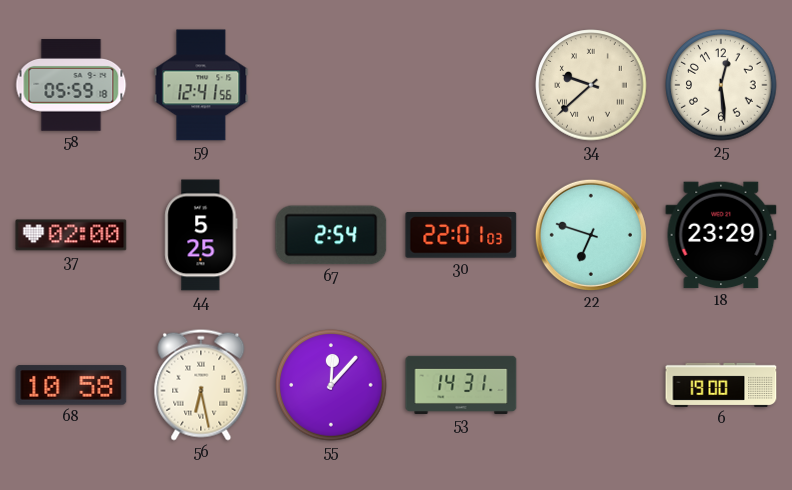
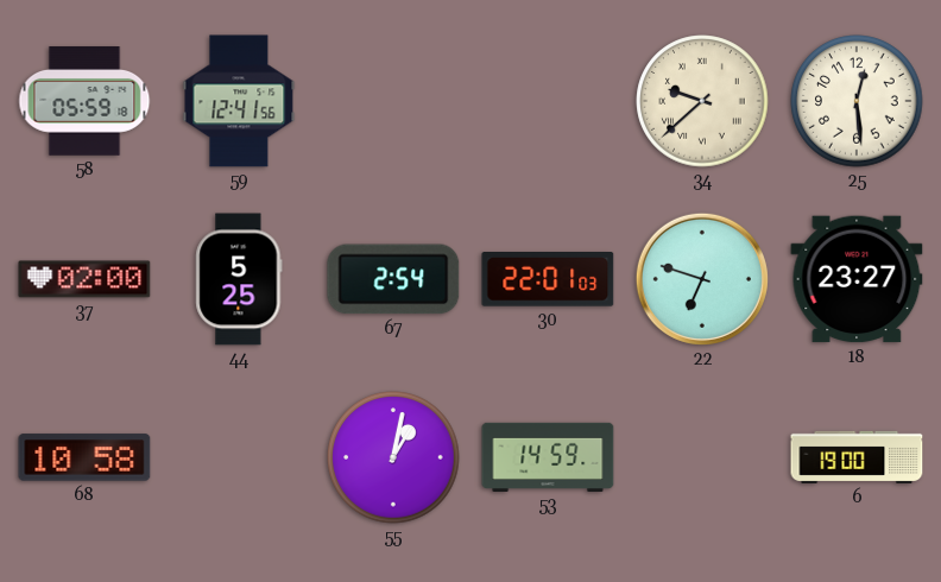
18: 23:29 -> 23:27 (857, 279)
56: 6:28 -> none (201, 385)
55: 12:07 -> 1:02 (393, 457)
53: 14:31 -> 14:59 (548, 457)
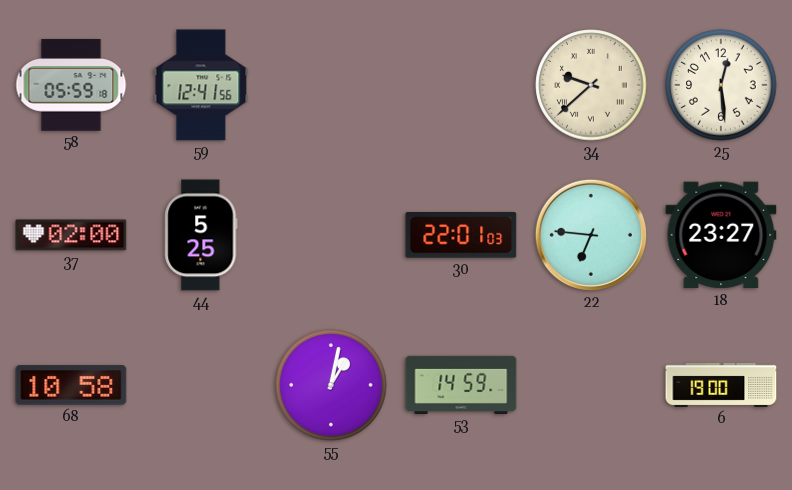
67: 2:54 -> none (393, 279)
22: 6:48 -> 6:46 (591, 235)
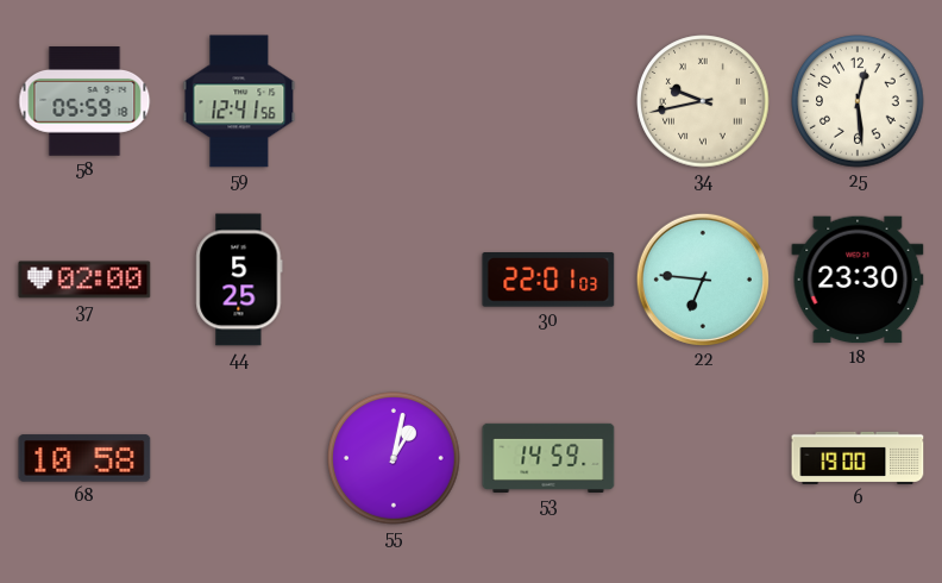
34: 9:38 -> 9:43 (703, 101)
18: 23:27 -> 23:30 (858, 280)
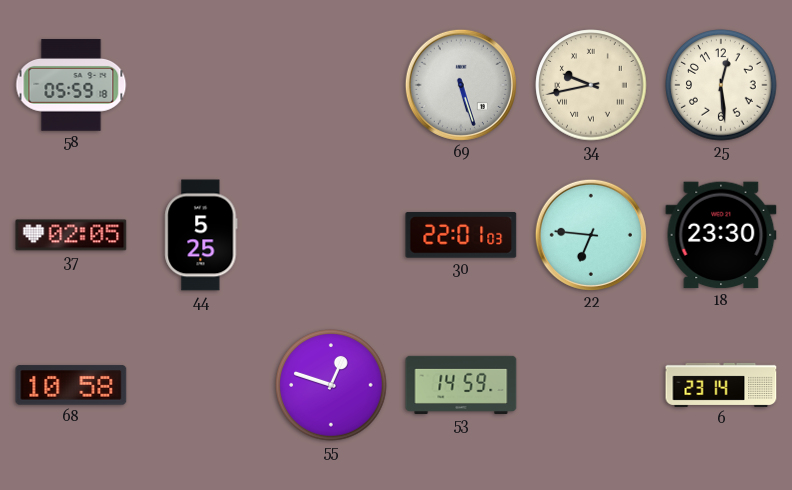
59: 12:41 -> none (239, 101)
69: none -> 5:27 (461, 85)
37: 02:00 -> 02:05 (71, 235)
55: 1:02 -> 12:48 (331, 385)
6: 19:00 -> 23:14 (721, 385)
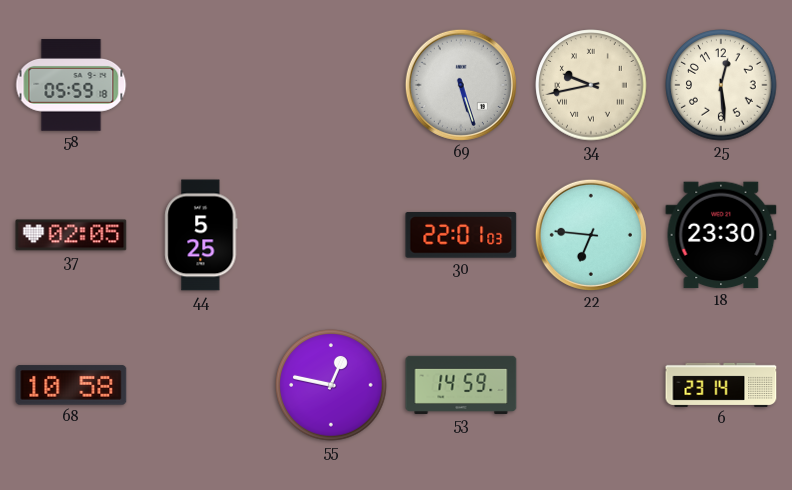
55: 12:48 -> 12:47 (331, 385)
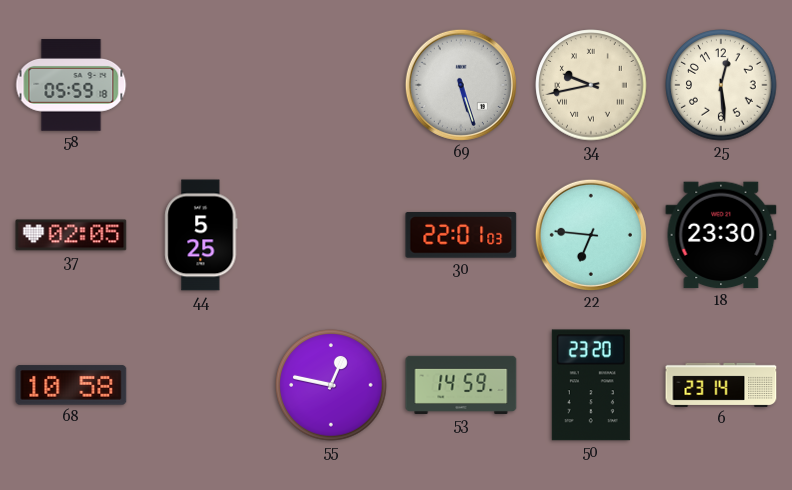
50: none -> 23:20 (591, 385)
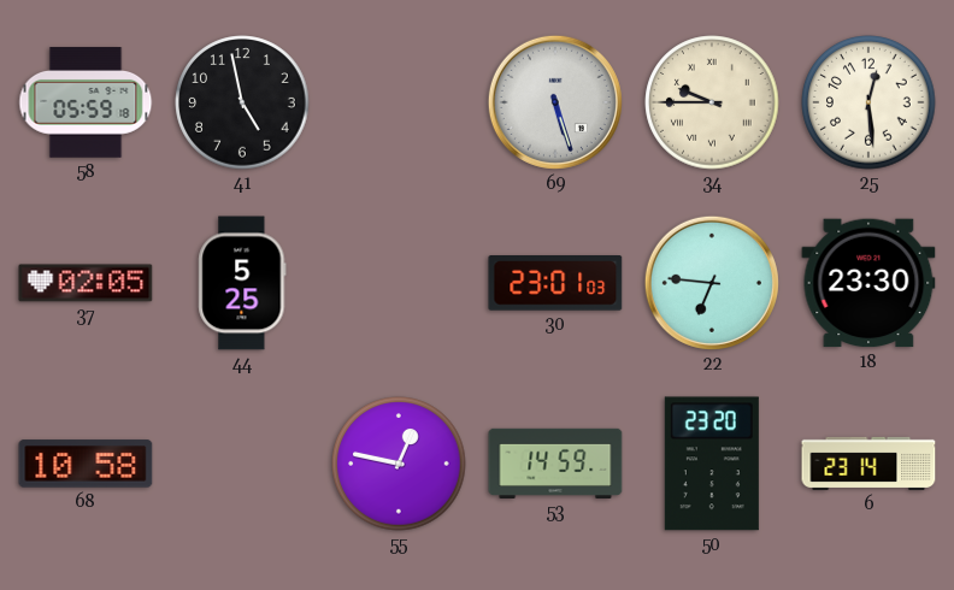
41: none -> 4:58 (242, 102)
34: 9:43 -> 9:45 (712, 102)
30: 22:01 -> 23:01 (555, 284)
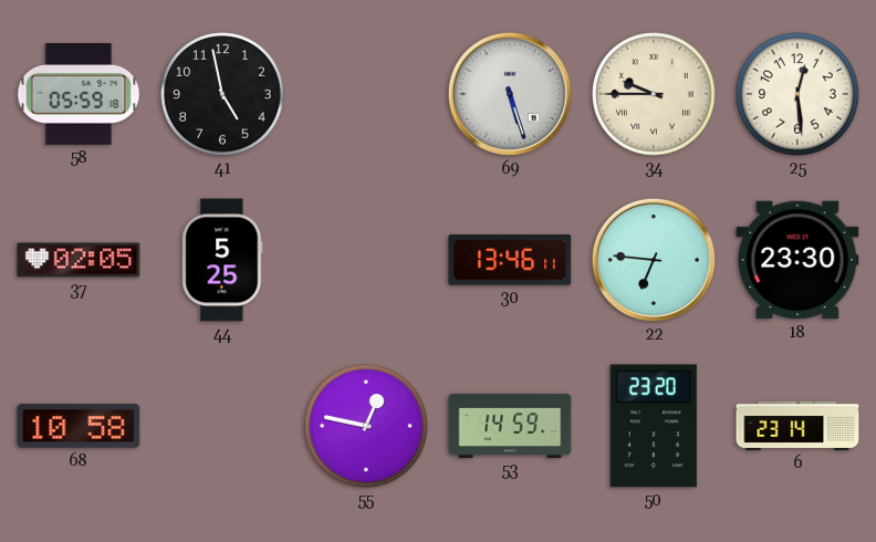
30: 23:01 -> 13:46 (510, 261)
